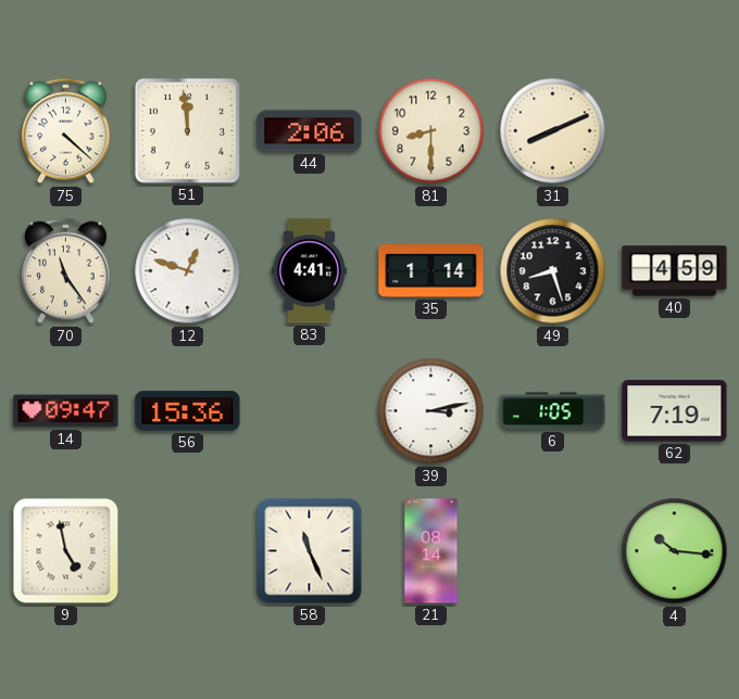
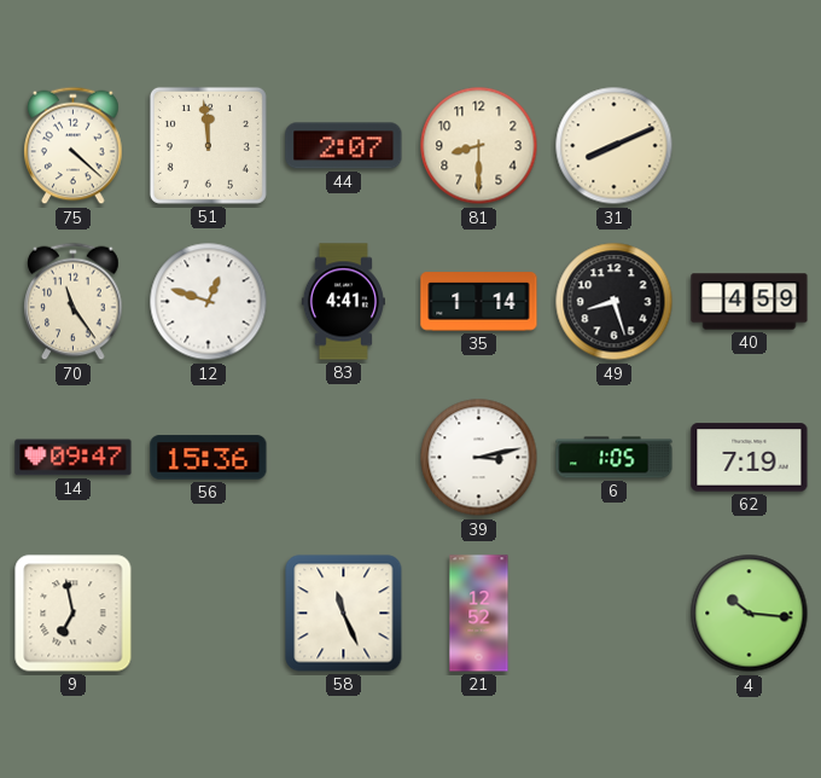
44: 2:06 -> 2:07 (344, 146)
9: 4:58 -> 6:58 (74, 614)
21: 08:14 -> 12:52 (479, 614)
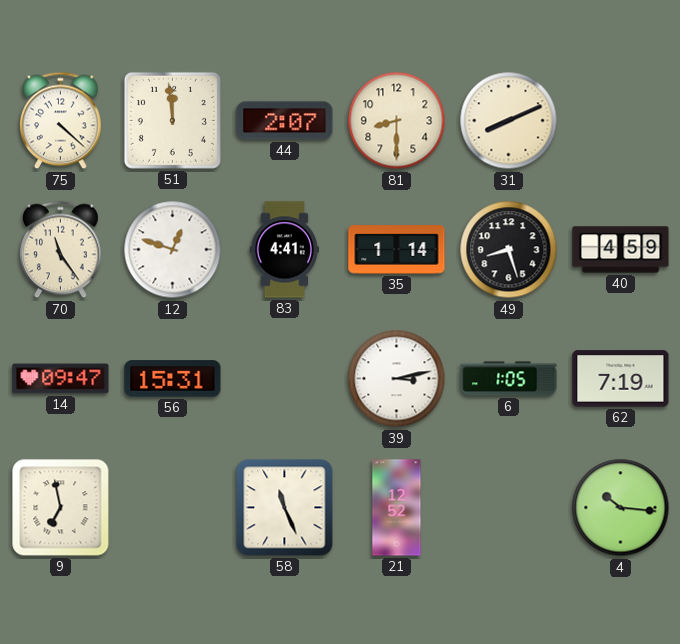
56: 15:36 -> 15:31 (173, 379)
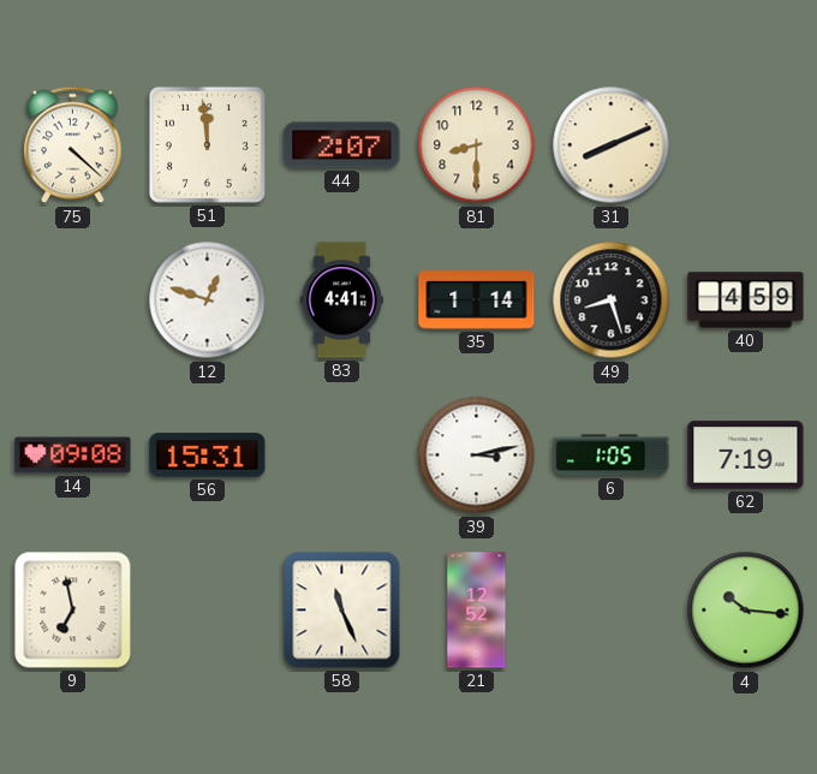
70: 11:24 -> none (61, 250)
14: 09:47 -> 09:08 (73, 456)
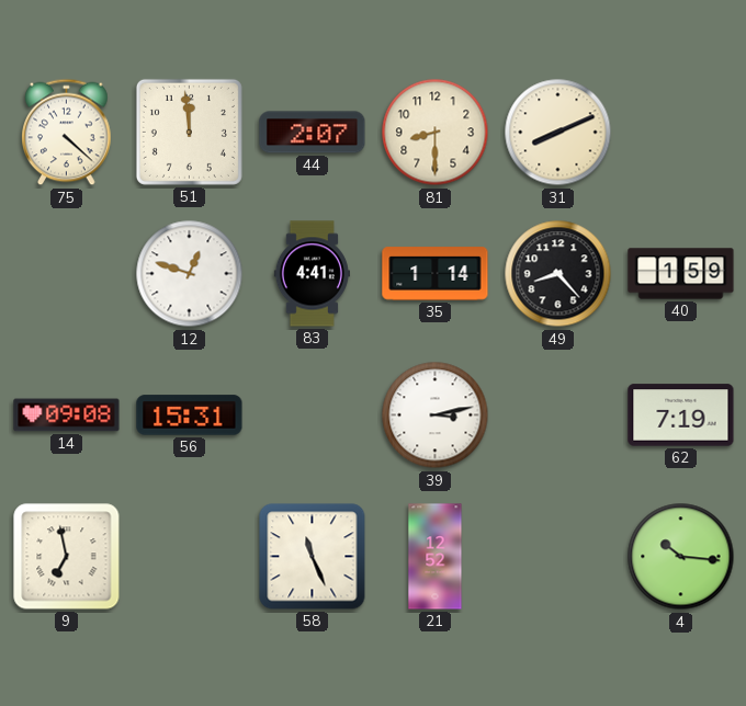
49: 8:27 -> 8:23 (558, 274)
40: 4:59 -> 1:59 (681, 274)
6: 1:05 -> none (612, 456)
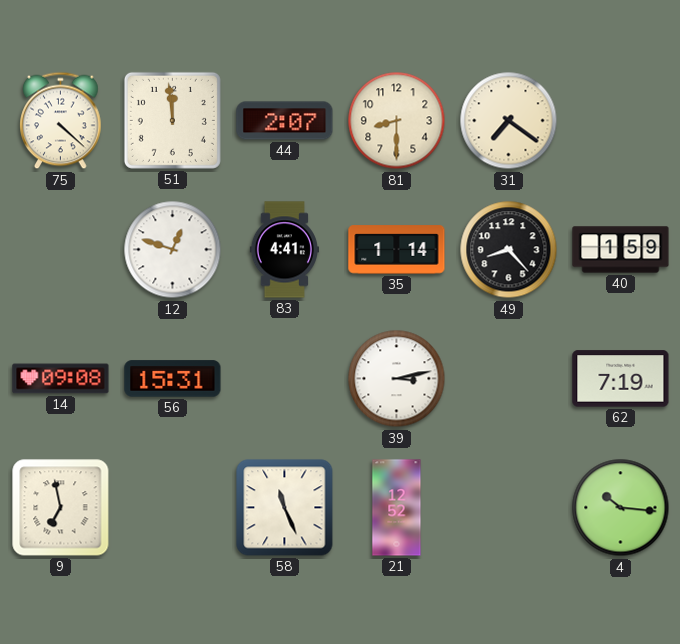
31: 8:11 -> 7:21 (509, 121)
